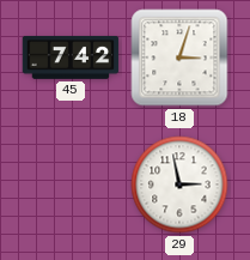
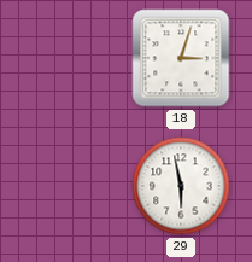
45: 7:42 -> none (71, 58)
29: 2:58 -> 5:58 (181, 186)
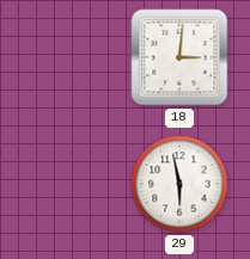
18: 3:03 -> 3:01 (179, 57)
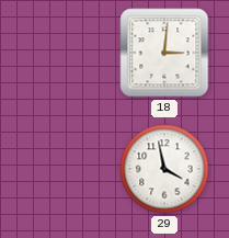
29: 5:58 -> 3:58 (164, 169)
